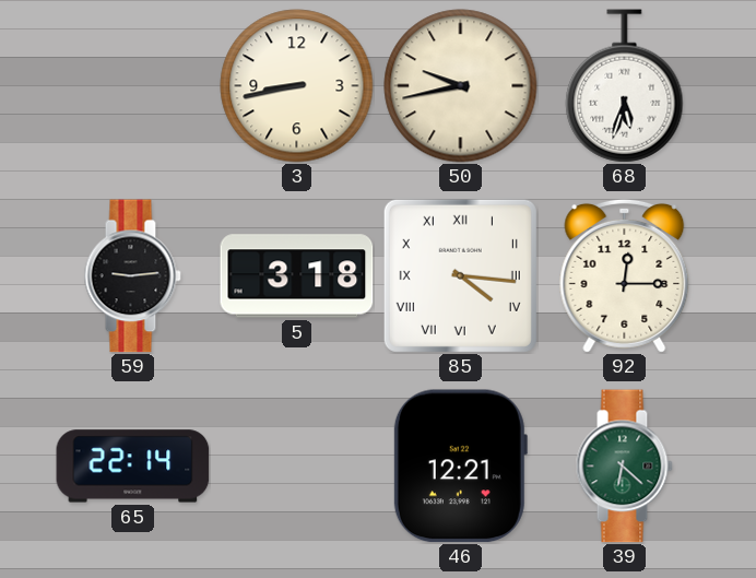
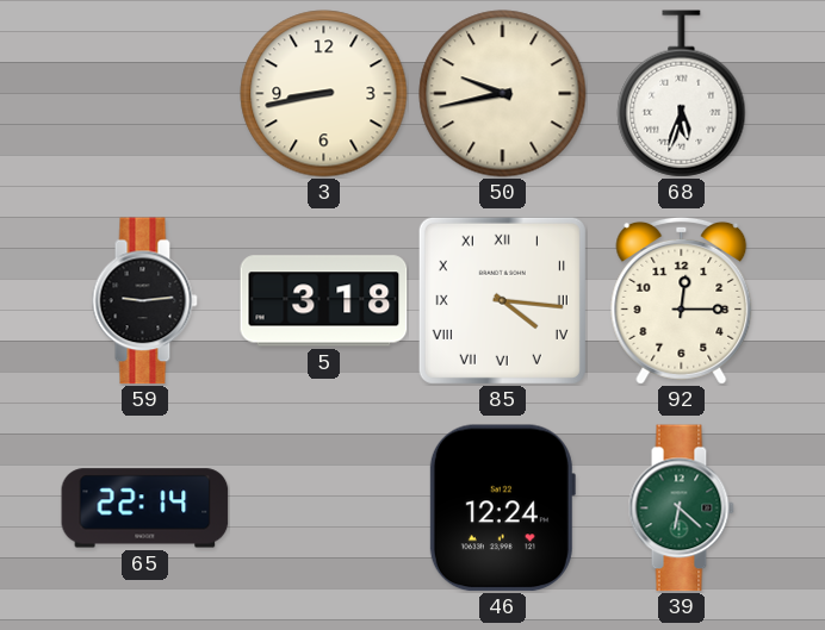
46: 12:21 -> 12:24 (502, 509)
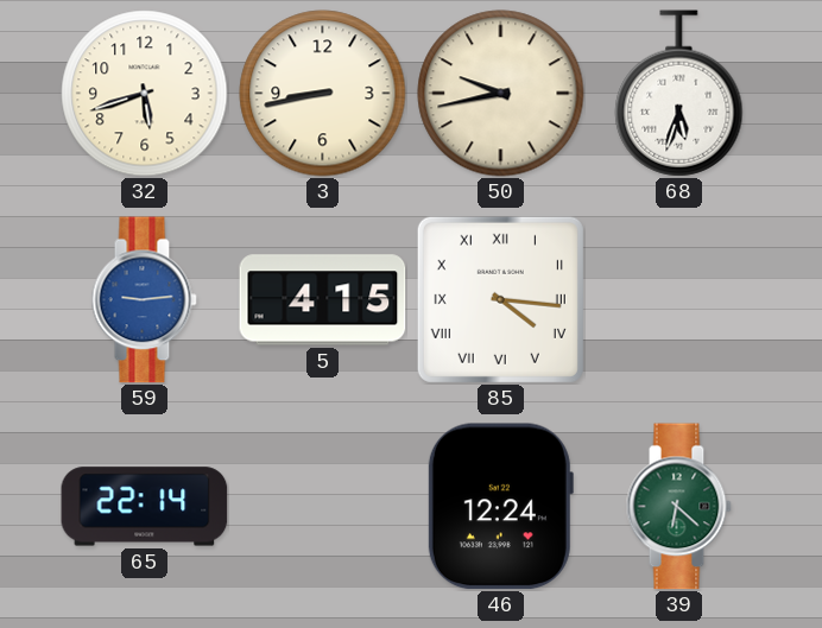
32: none -> 5:42 (145, 94)
59 dial: black -> blue (144, 300)
5: 3:18 -> 4:15 (323, 300)
92: 12:15 -> none (682, 300)
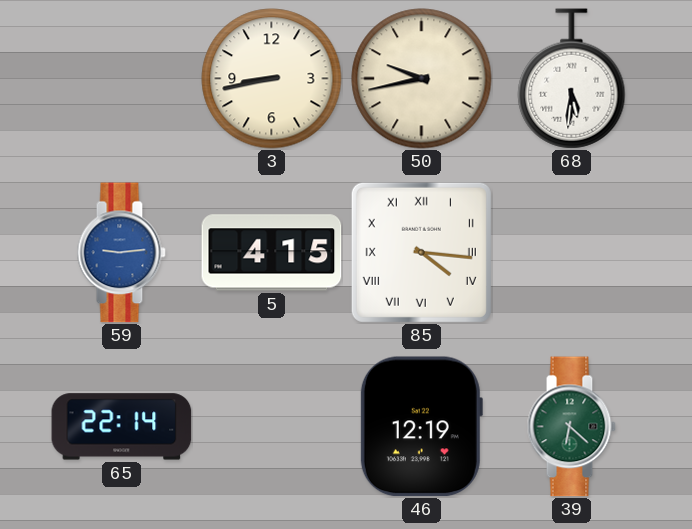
32: 5:42 -> none (145, 94)
68: 5:33 -> 5:31 (572, 79)
46: 12:24 -> 12:19 (421, 427)
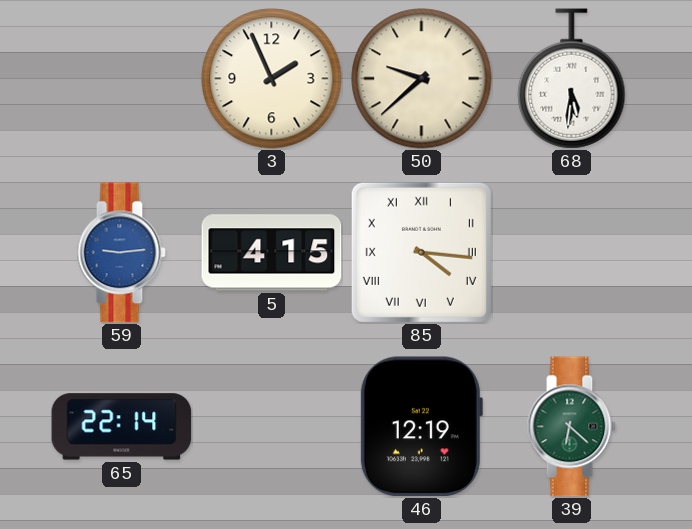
3: 8:43 -> 1:56 (272, 79)
50: 9:43 -> 9:38 (422, 79)
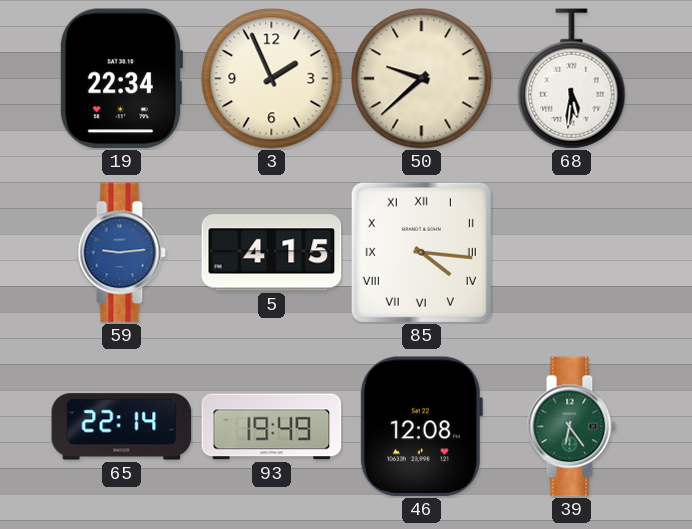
19: none -> 22:34 (121, 79)
93: none -> 19:49 (272, 427)
46: 12:19 -> 12:08 (421, 427)
39: 6:22 -> 6:24 (571, 427)
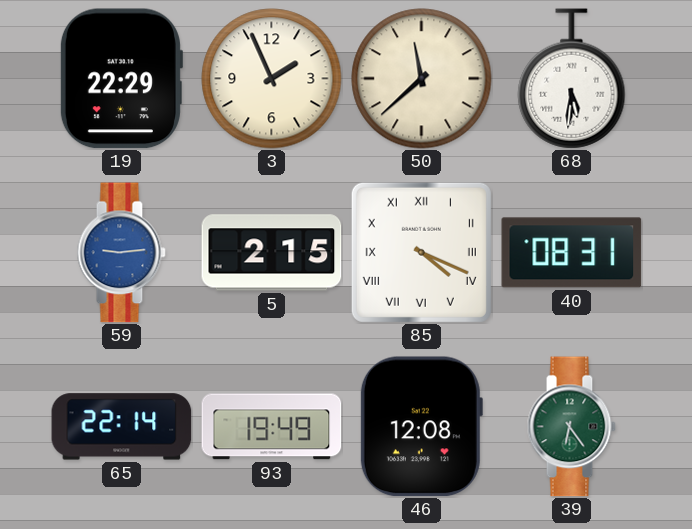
19: 22:34 -> 22:29 (121, 79)
50: 9:38 -> 11:38 (422, 79)
5: 4:15 -> 2:15 (272, 253)
85: 4:16 -> 4:19 (421, 252)
40: none -> 08:31 (572, 253)
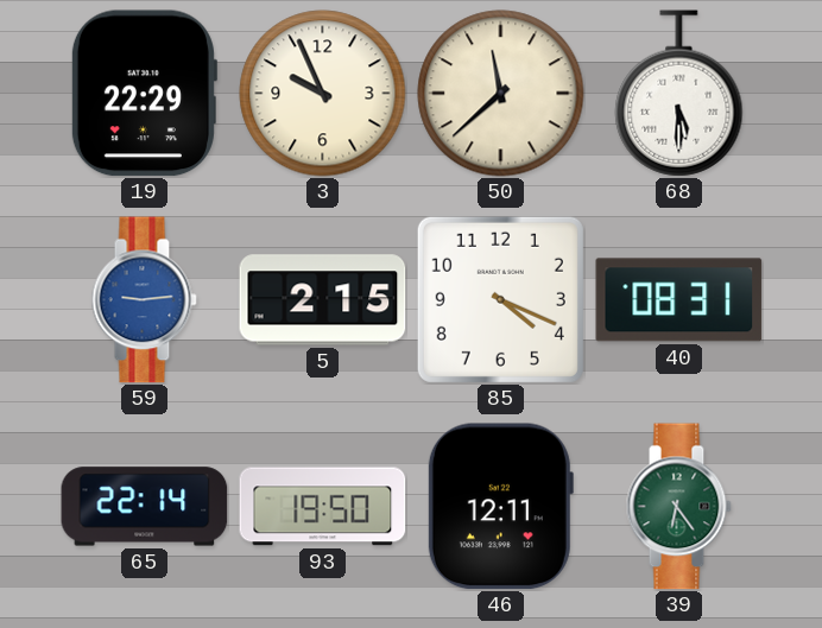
3: 1:56 -> 9:56 (323, 94)
68: 5:31 -> 5:30 (679, 94)
85 numerals: Roman -> Arabic (500, 299)
93: 19:49 -> 19:50 (323, 507)
46: 12:08 -> 12:11 (500, 507)
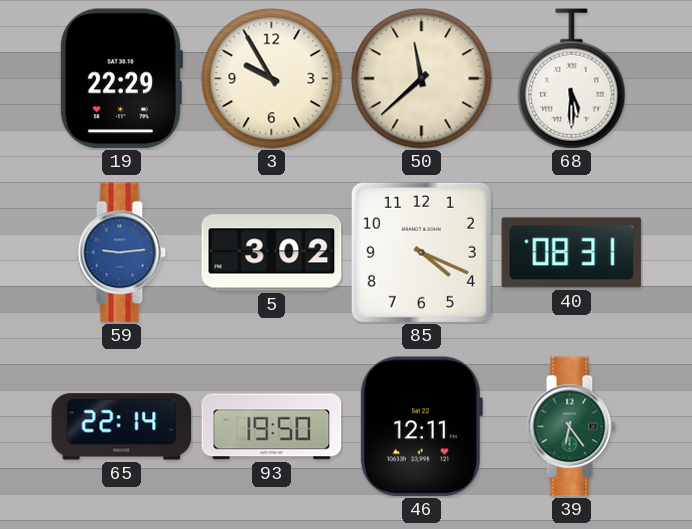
3: 9:56 -> 9:55 (272, 79)
5: 2:15 -> 3:02 (272, 253)
